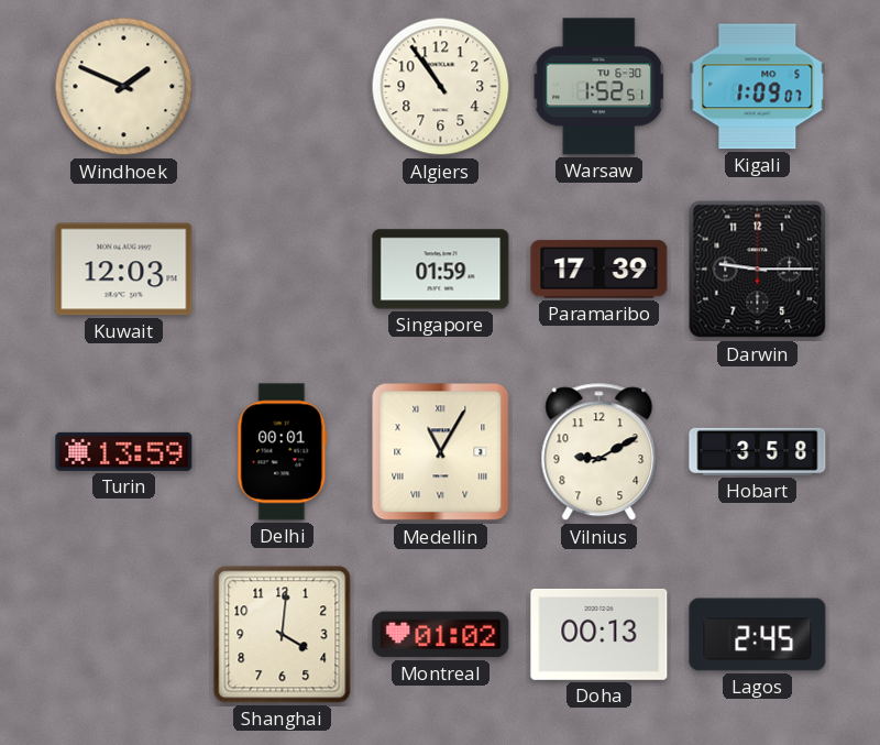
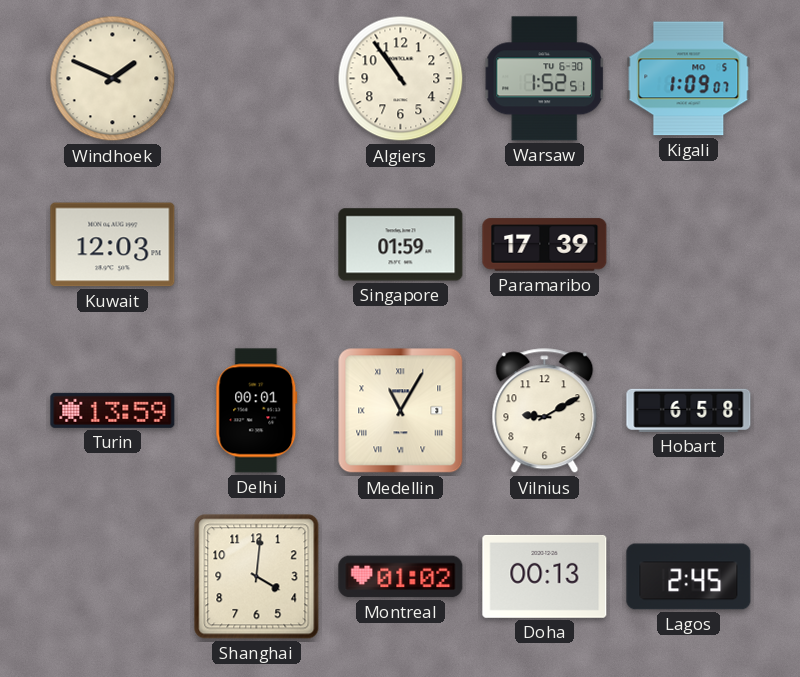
Darwin: 9:15 -> none (758, 270)
Hobart: 3:58 -> 6:58 (689, 410)
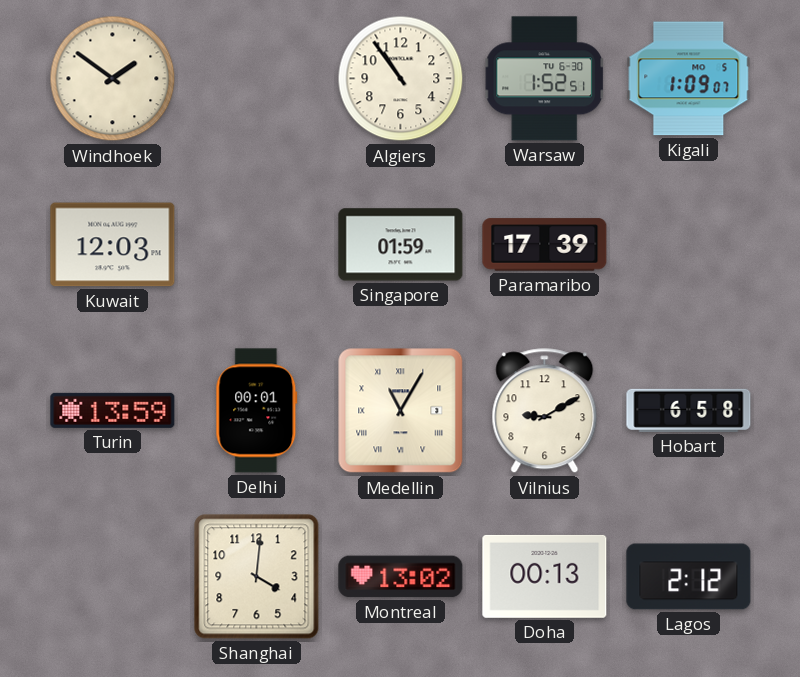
Windhoek: 1:49 -> 1:51 (113, 79)
Montreal: 01:02 -> 13:02 (401, 577)
Lagos: 2:45 -> 2:12 (689, 577)
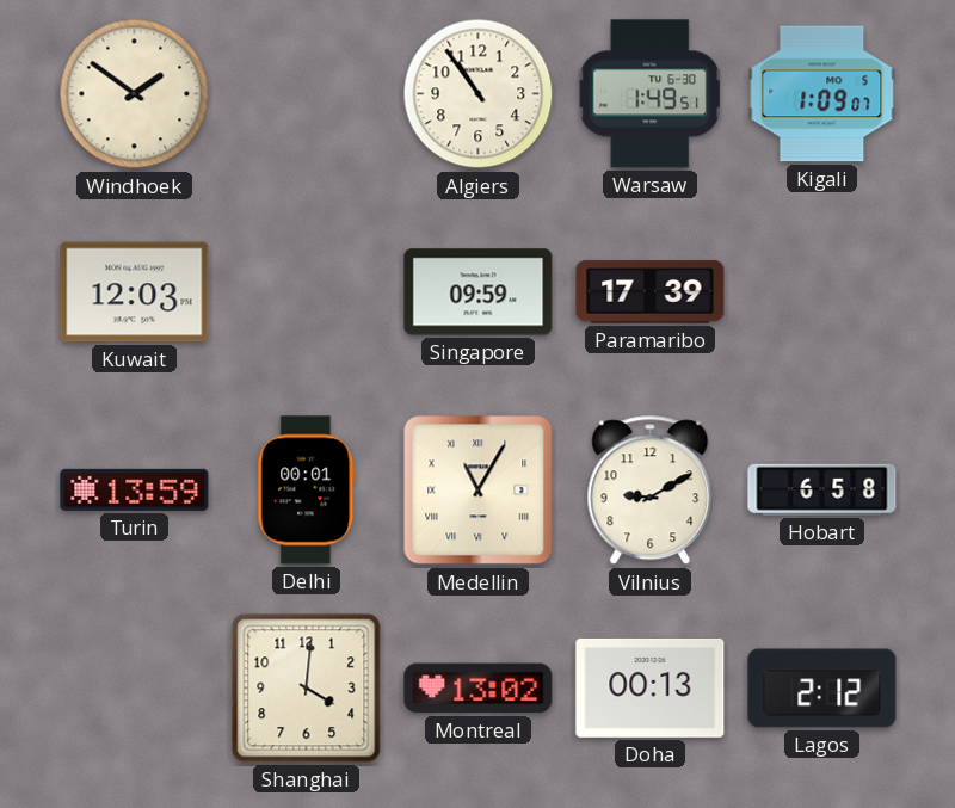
Warsaw: 1:52 -> 1:49 (651, 94)
Singapore: 01:59 -> 09:59 (479, 292)
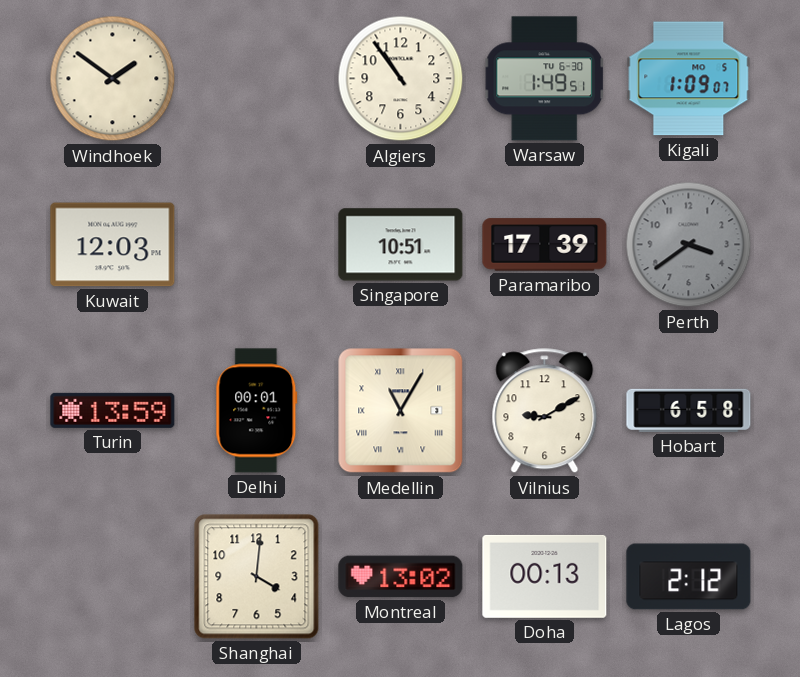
Singapore: 09:59 -> 10:51 (401, 245)
Perth: none -> 3:39 (689, 245)
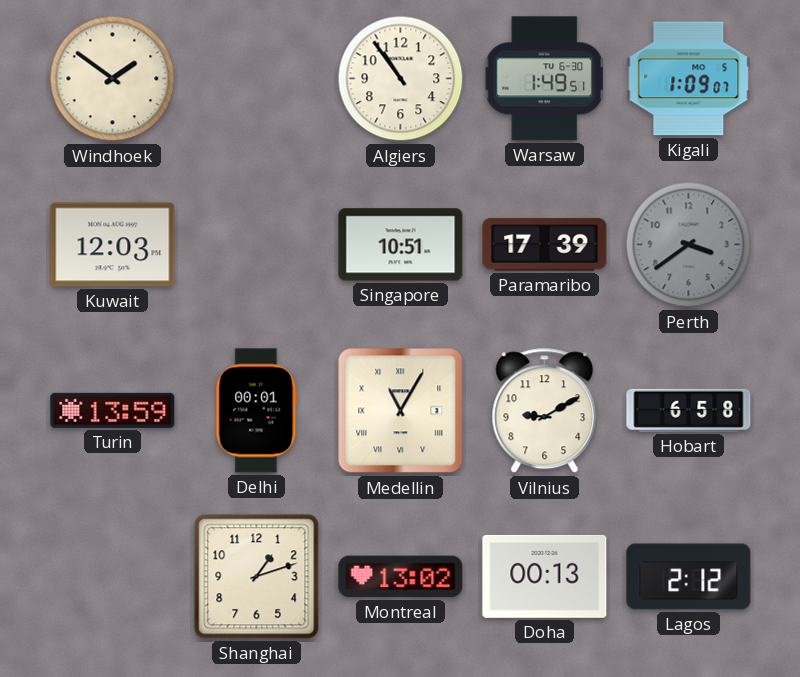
Shanghai: 4:01 -> 1:12 (257, 577)
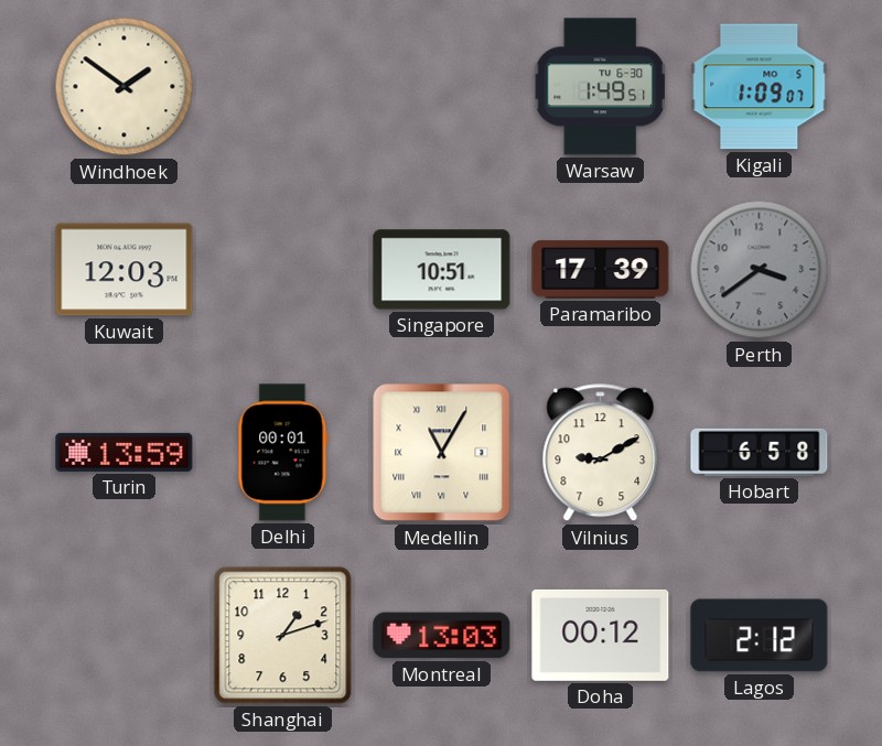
Algiers: 10:54 -> none (401, 79)
Montreal: 13:02 -> 13:03 (442, 636)
Doha: 00:13 -> 00:12 (601, 635)
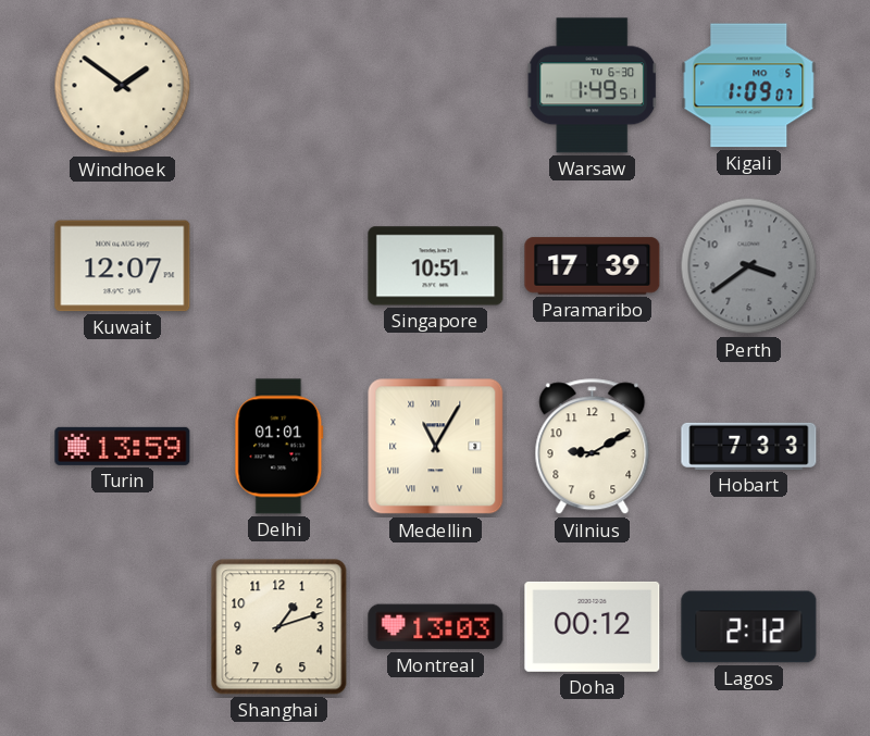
Kuwait: 12:03 -> 12:07 (123, 266)
Delhi: 00:01 -> 01:01 (279, 447)
Hobart: 6:58 -> 7:33 (749, 446)
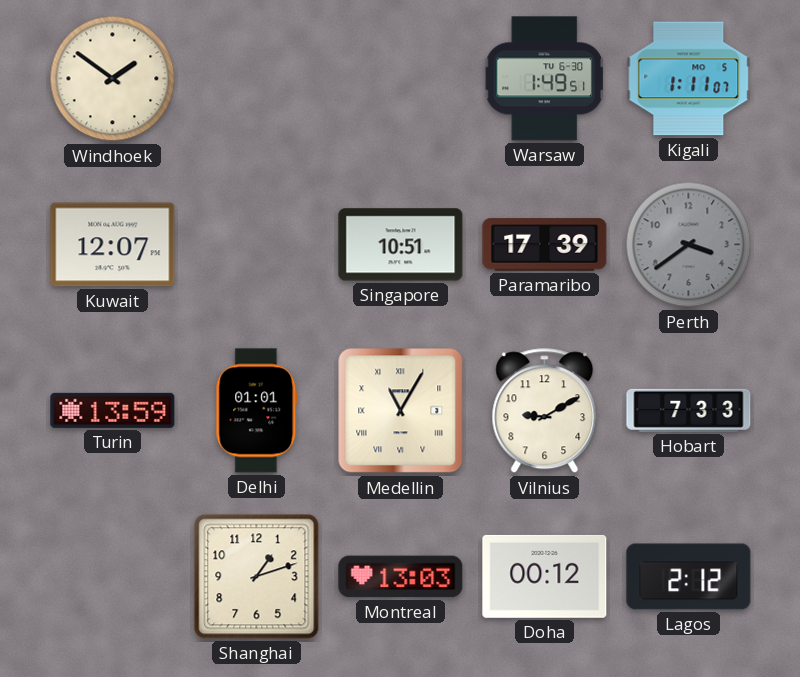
Kigali: 1:09 -> 1:11 (689, 79)
